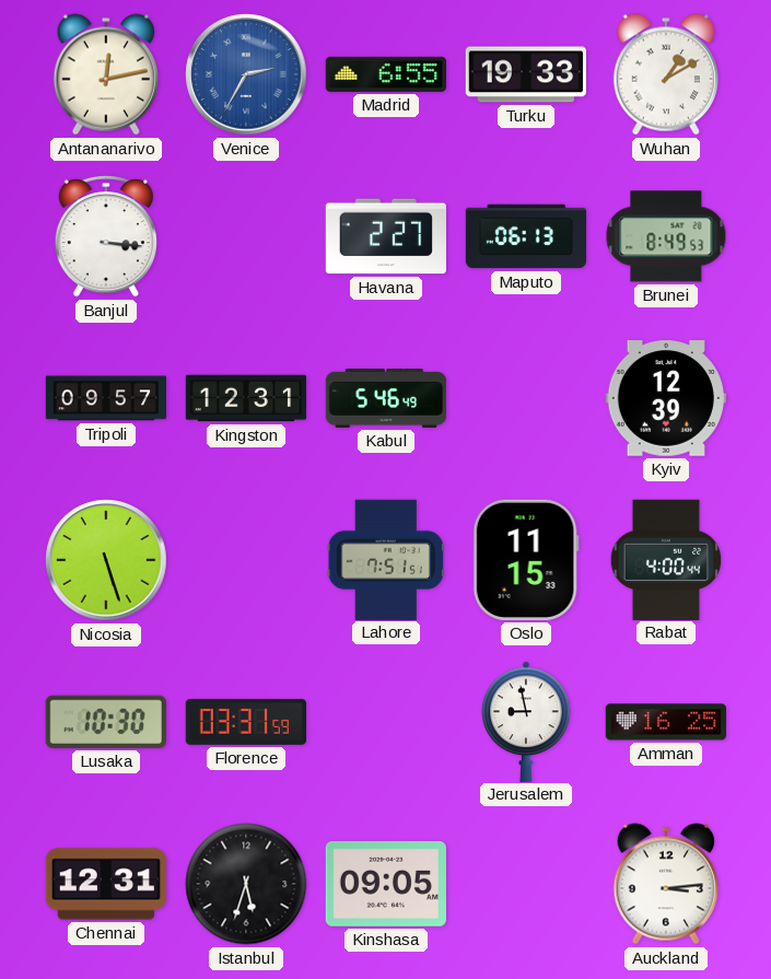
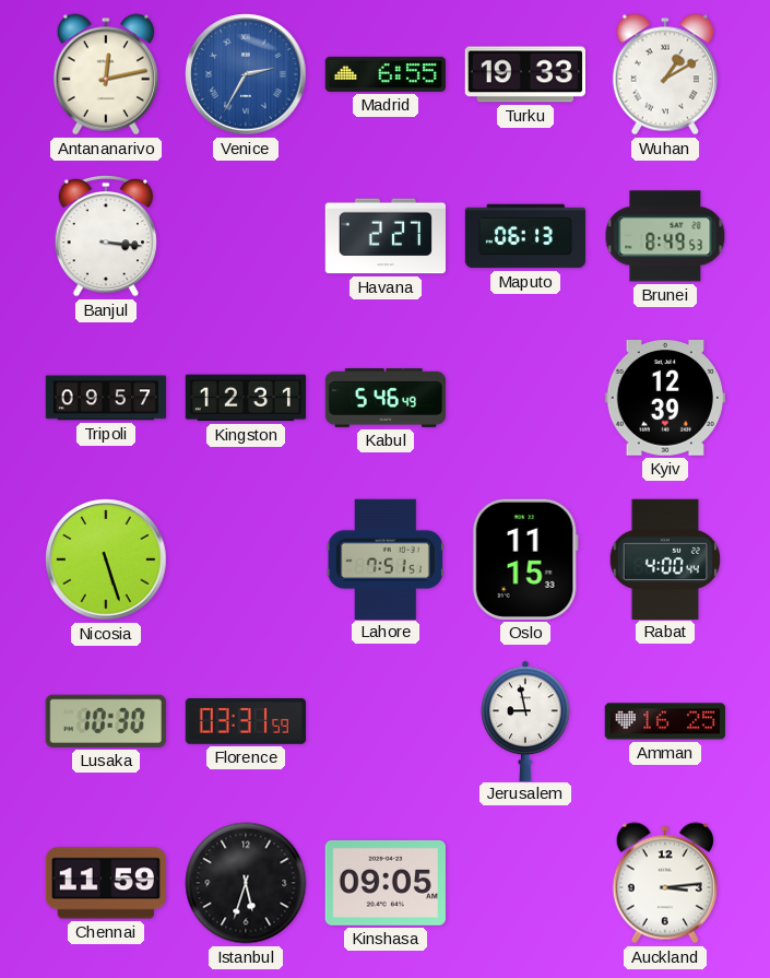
Chennai: 12:31 -> 11:59 (105, 883)
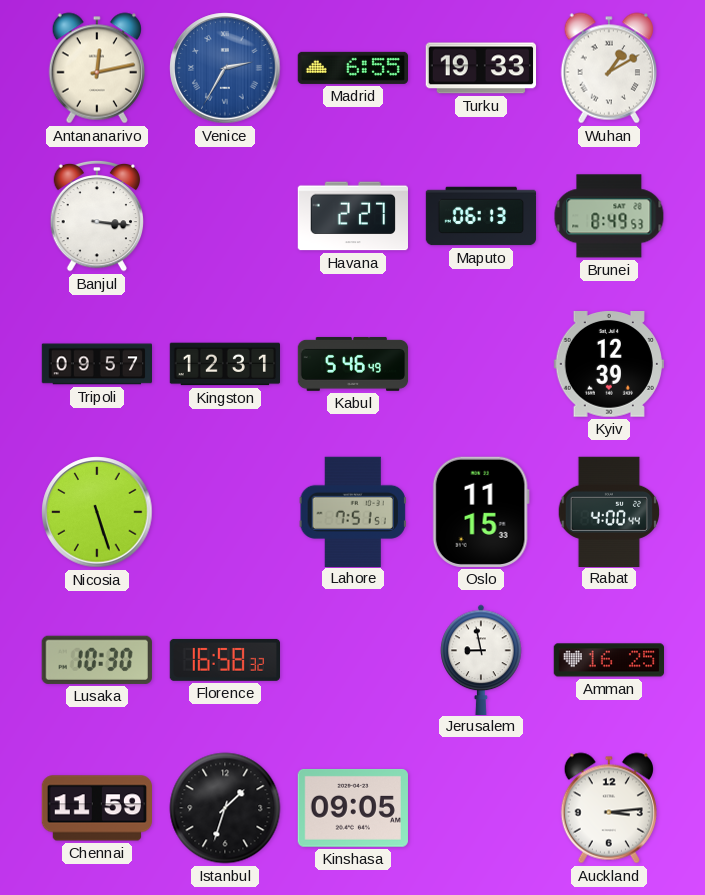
Florence: 03:31 -> 16:58 (224, 660)
Istanbul: 5:33 -> 1:33 (225, 808)
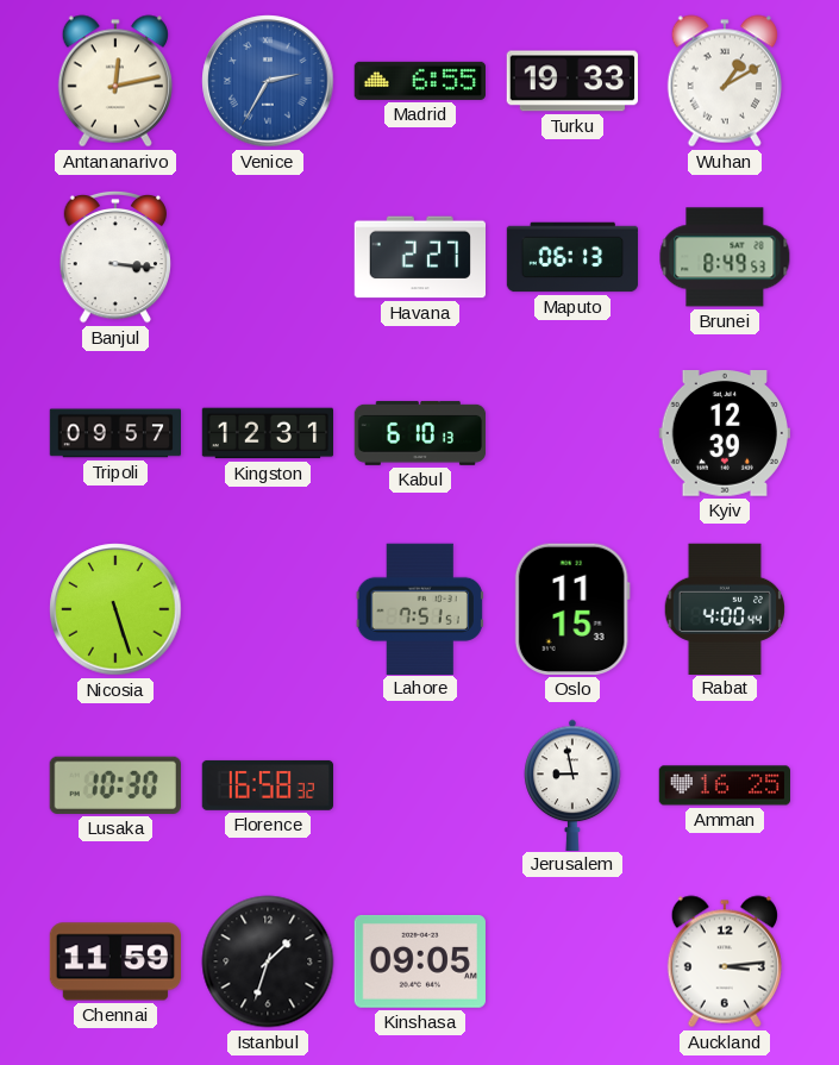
Kabul: 5:46 -> 6:10 (420, 433)
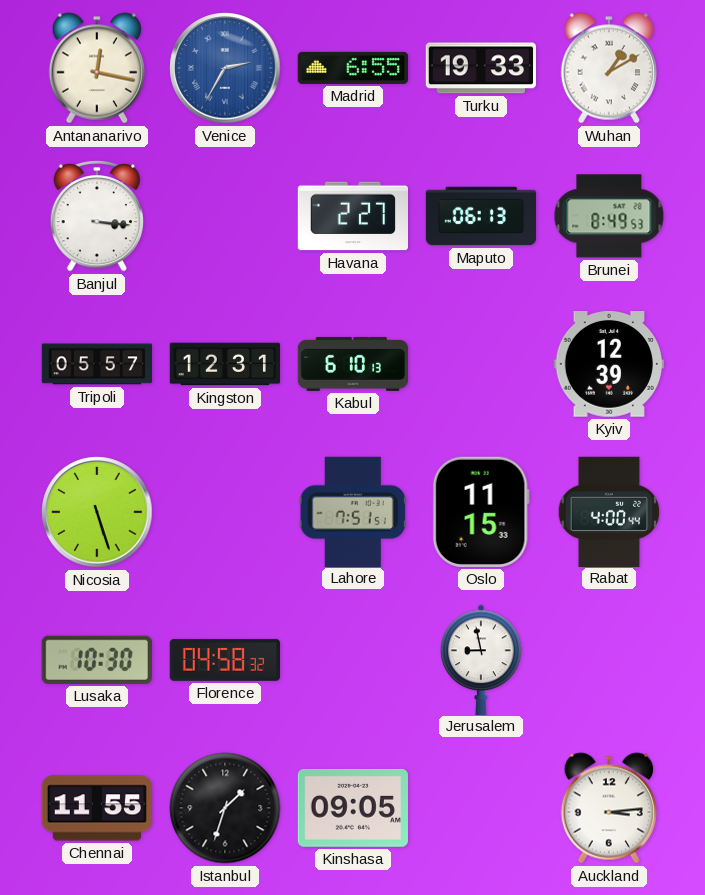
Antananarivo: 12:13 -> 12:17 (97, 68)
Tripoli: 09:57 -> 05:57 (97, 364)
Florence: 16:58 -> 04:58 (224, 660)
Amman: 16:25 -> none (724, 785)
Chennai: 11:59 -> 11:55 (96, 808)
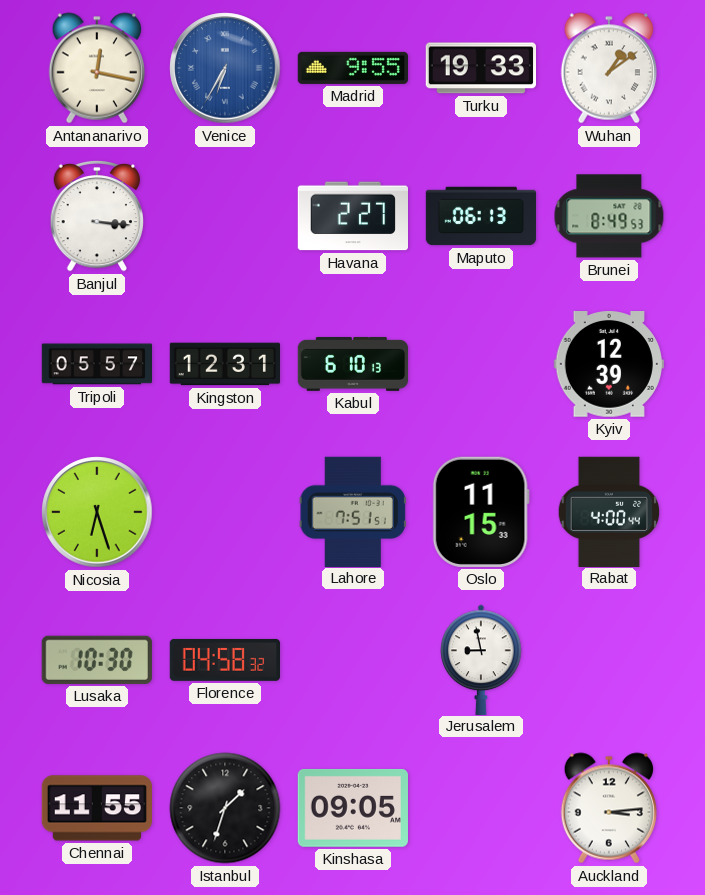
Venice: 2:35 -> 6:35 (225, 68)
Madrid: 6:55 -> 9:55 (352, 68)
Wuhan: 1:10 -> 1:09 (609, 68)
Nicosia: 5:27 -> 6:27 (97, 512)
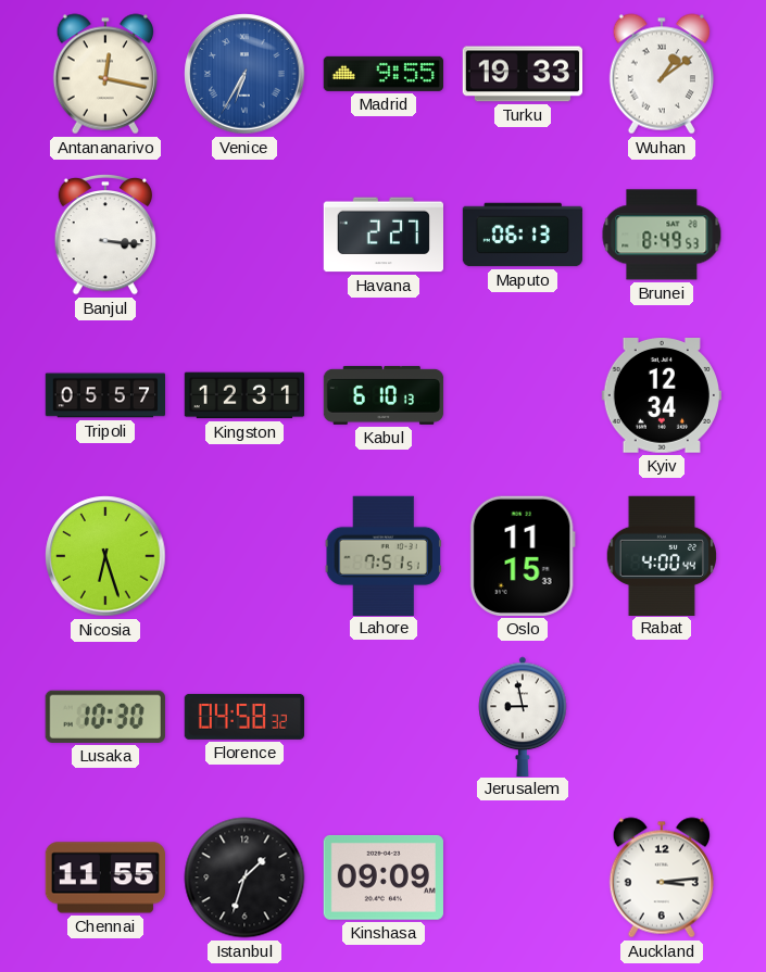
Kyiv: 12:39 -> 12:34 (662, 396)
Kinshasa: 09:05 -> 09:09 (384, 878)
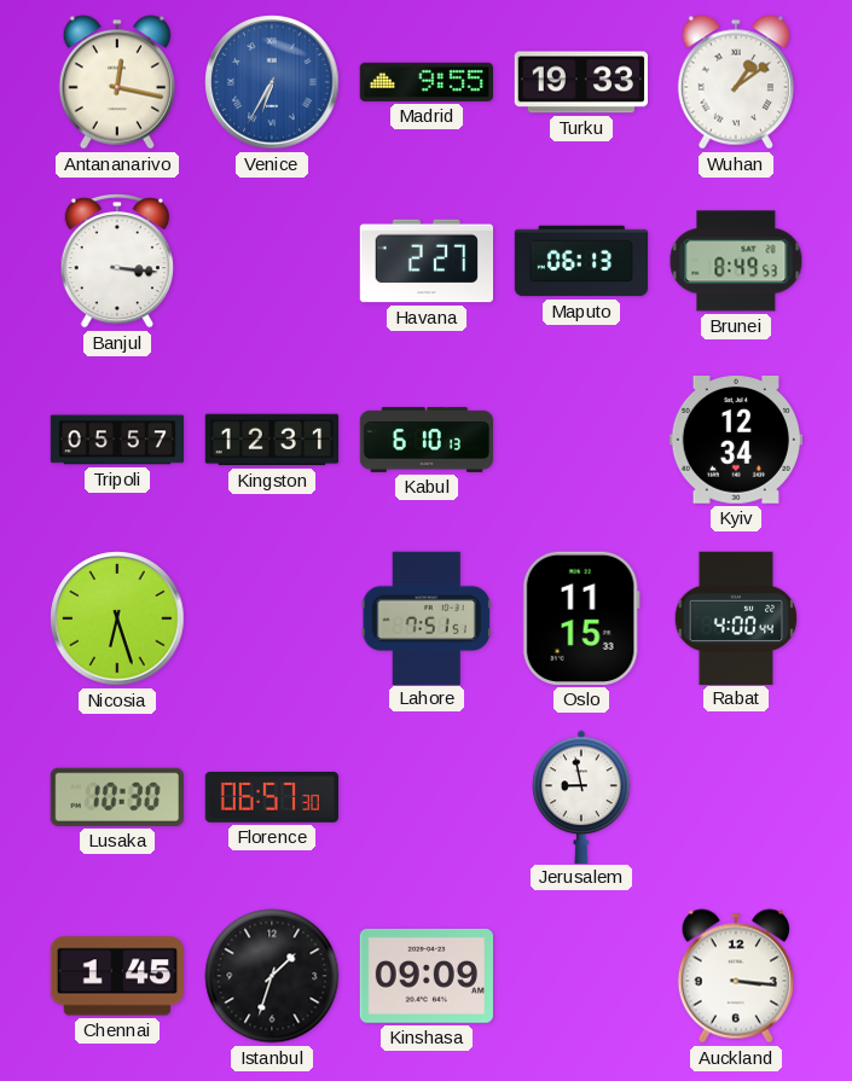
Florence: 04:58 -> 06:57 (271, 797)
Chennai: 11:55 -> 1:45 (116, 976)
Auckland: 3:14 -> 3:16 (736, 976)
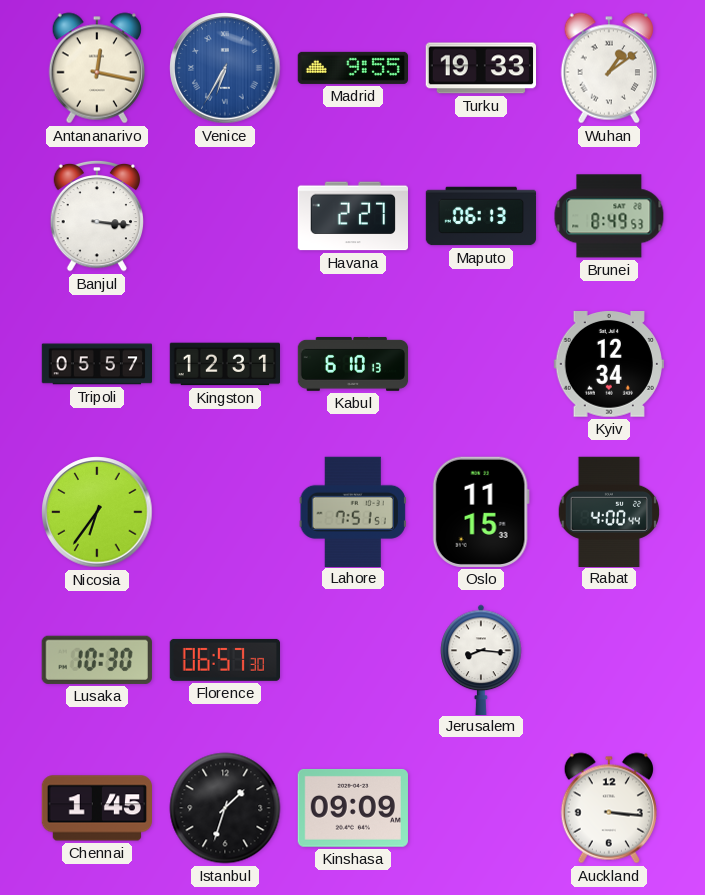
Nicosia: 6:27 -> 6:36 (97, 512)
Jerusalem: 8:58 -> 8:16 (481, 659)
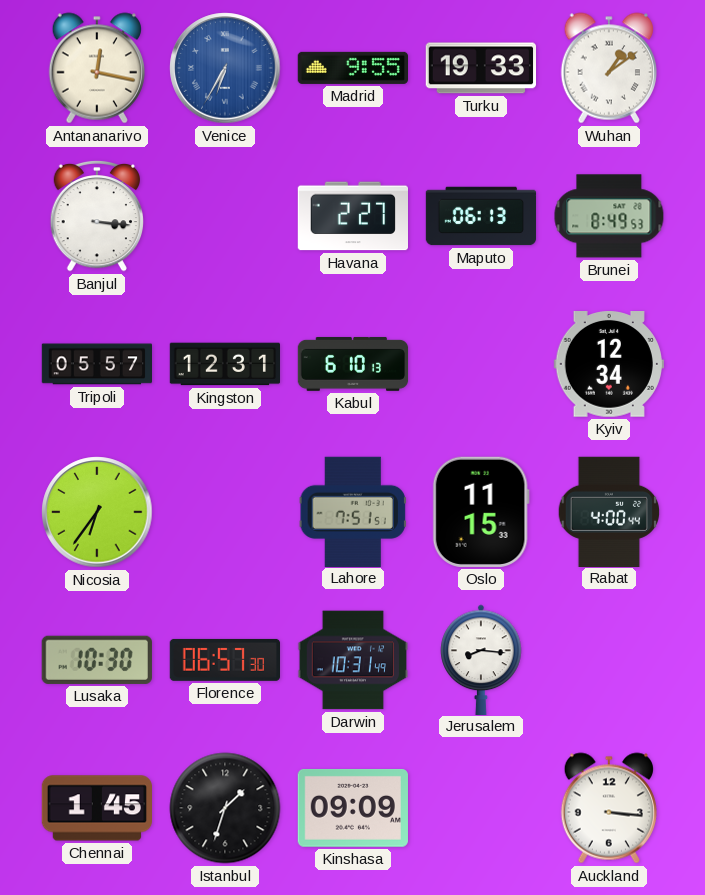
Darwin: none -> 10:31 (353, 660)
